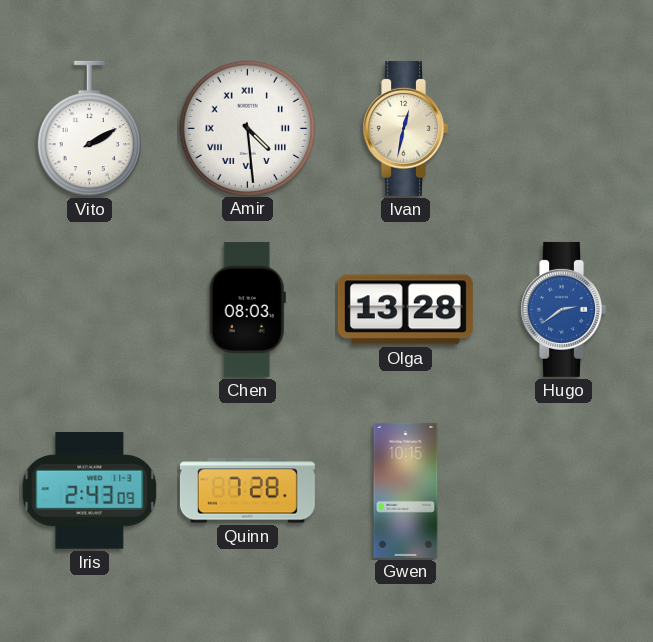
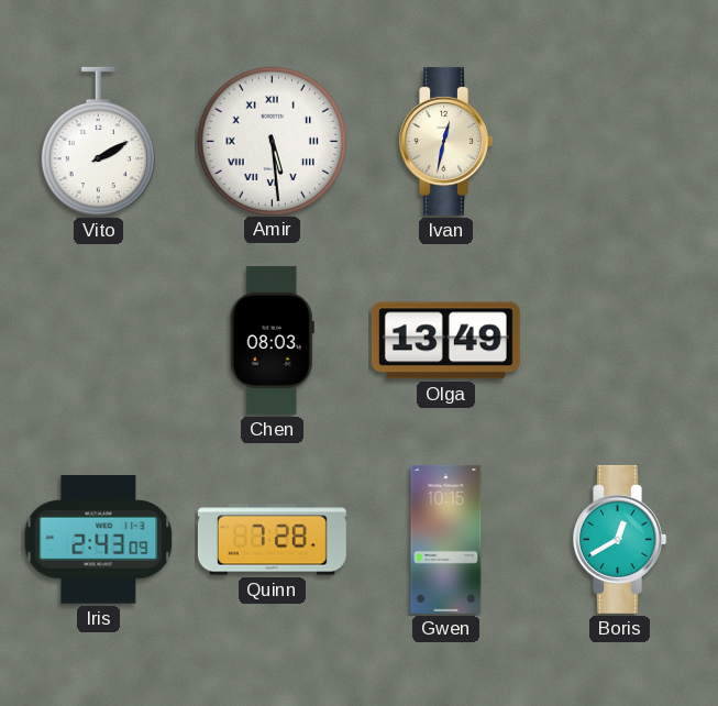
Amir: 4:29 -> 5:29 (272, 141)
Olga: 13:28 -> 13:49 (445, 341)
Hugo: 2:39 -> none (563, 309)
Boris: none -> 12:40 (619, 539)
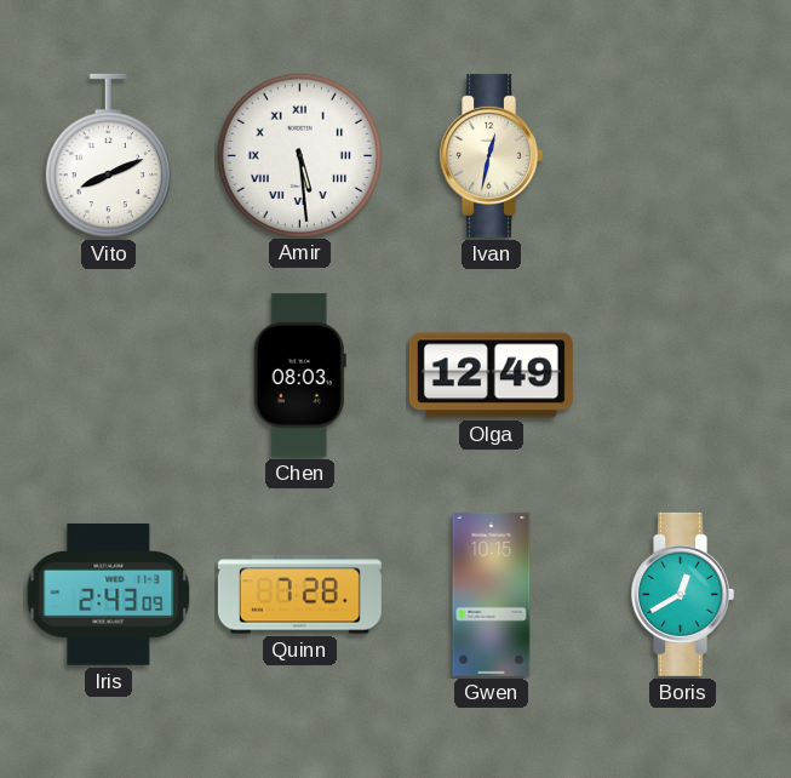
Vito: 2:10 -> 8:11 (108, 156)
Olga: 13:49 -> 12:49 (491, 376)
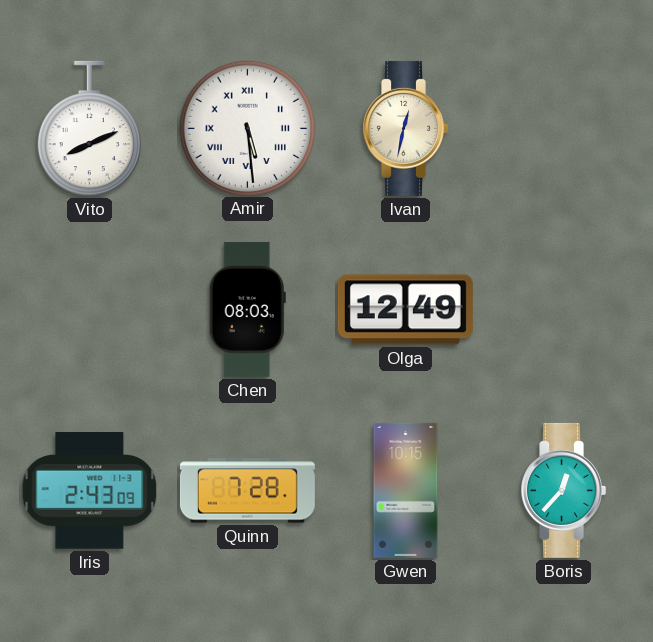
Boris: 12:40 -> 12:37 (563, 490)
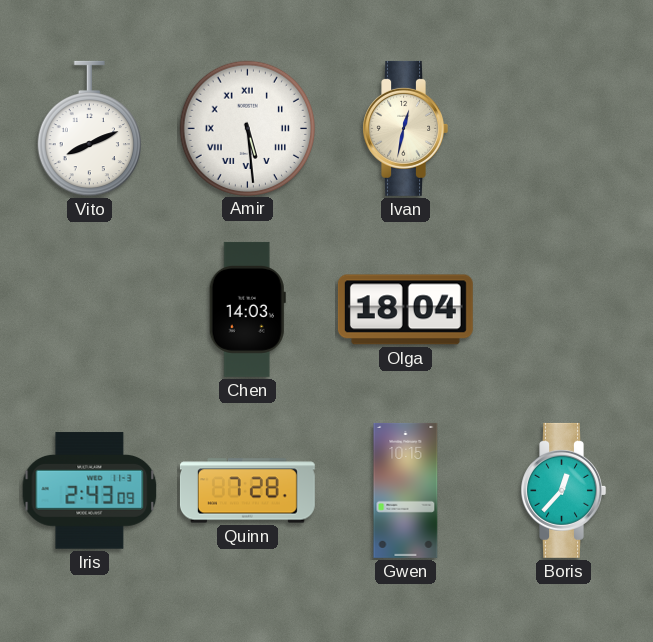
Chen: 08:03 -> 14:03 (247, 309)
Olga: 12:49 -> 18:04 (405, 310)
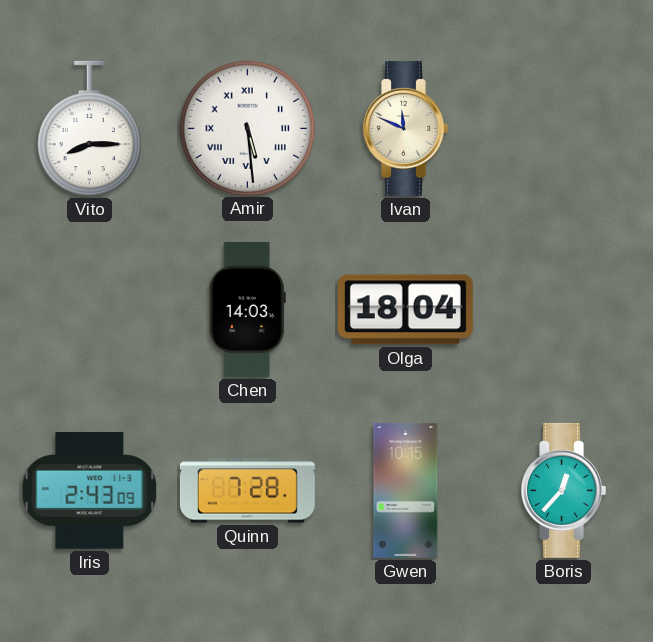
Vito: 8:11 -> 8:15 (89, 129)
Ivan: 12:32 -> 11:49 (405, 128)
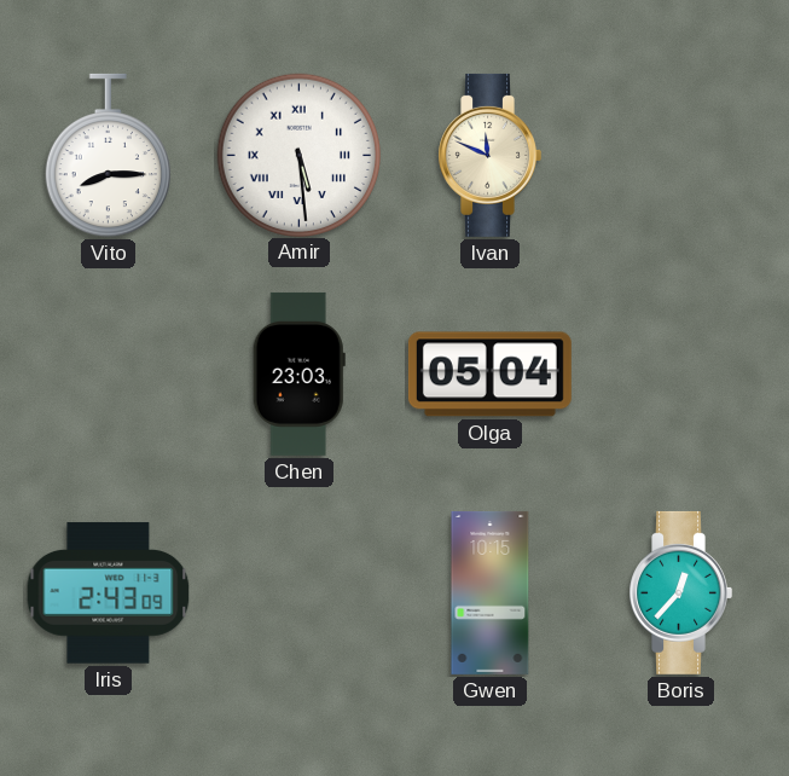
Chen: 14:03 -> 23:03 (298, 373)
Olga: 18:04 -> 05:04 (489, 375)
Quinn: 7:28 -> none (247, 491)
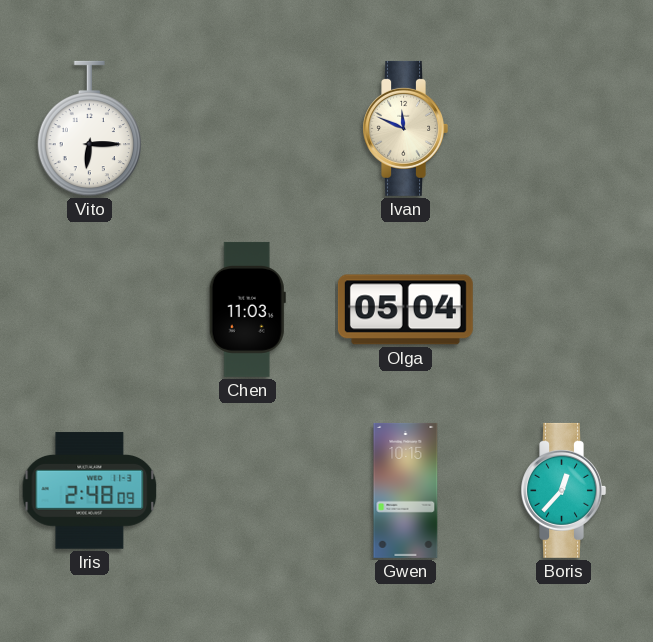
Vito: 8:15 -> 6:15 (89, 129)
Amir: 5:29 -> none (298, 155)
Chen: 23:03 -> 11:03 (247, 309)
Iris: 2:43 -> 2:48 (90, 491)
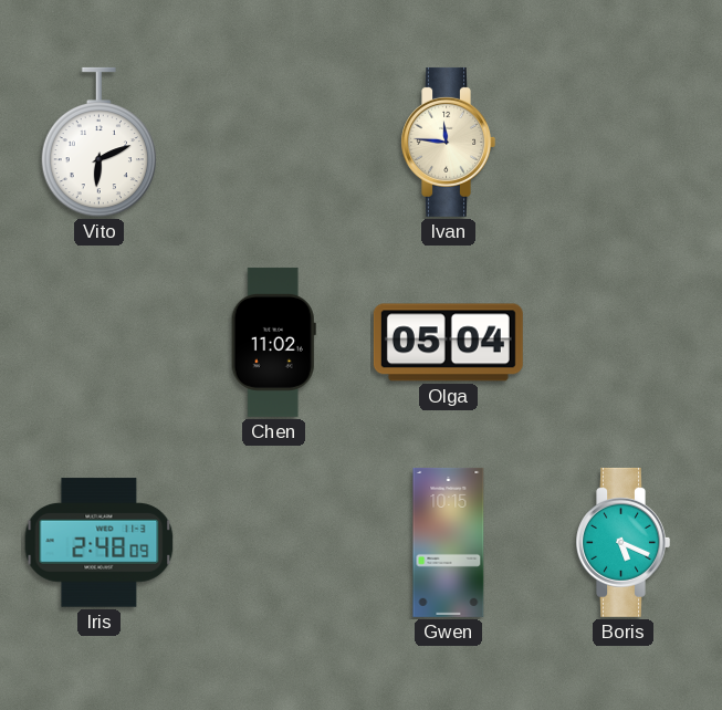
Vito: 6:15 -> 6:11 (98, 143)
Ivan: 11:49 -> 11:46 (448, 142)
Chen: 11:03 -> 11:02 (273, 342)
Boris: 12:37 -> 5:19 (622, 542)
